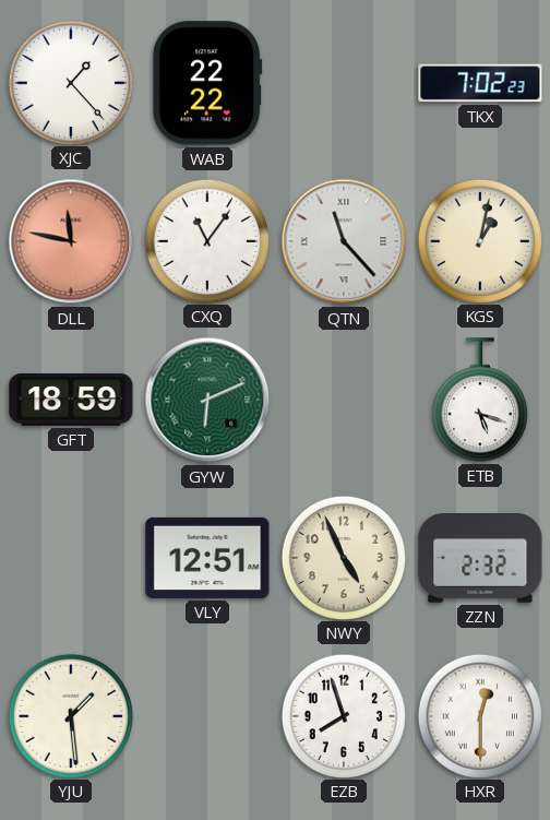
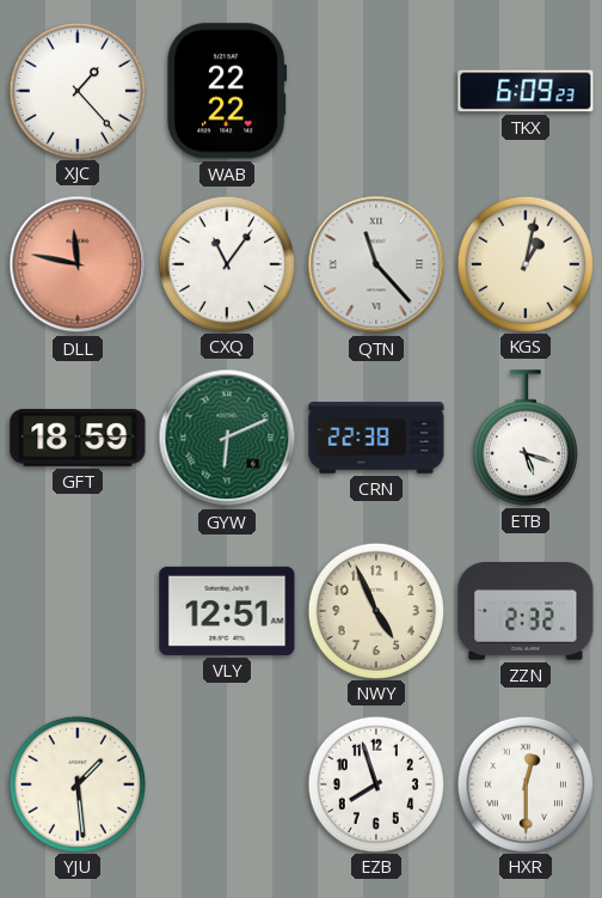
TKX: 7:02 -> 6:09 (526, 91)
CRN: none -> 22:38 (376, 438)
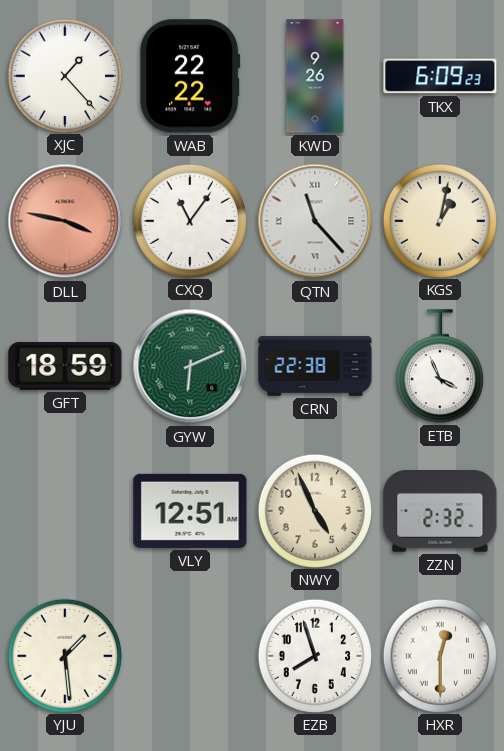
KWD: none -> 9:26 (315, 76)
DLL: 11:47 -> 3:47 (65, 221)
ETB: 5:18 -> 3:56 (440, 366)
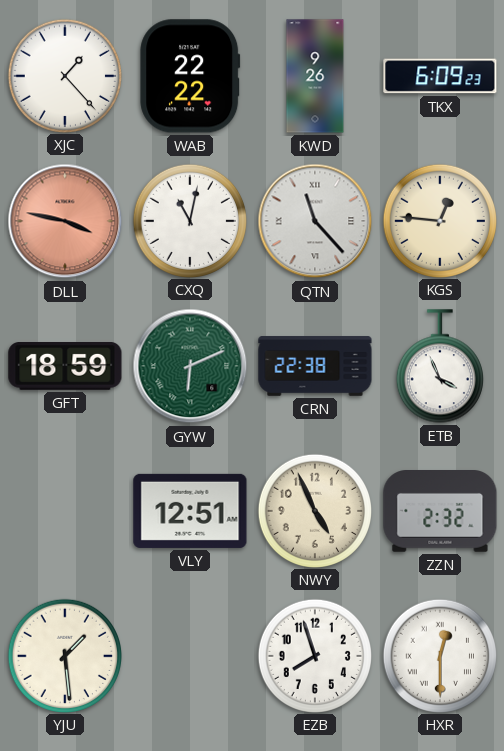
CXQ: 11:06 -> 11:02 (189, 220)
KGS: 1:02 -> 12:46 (439, 220)
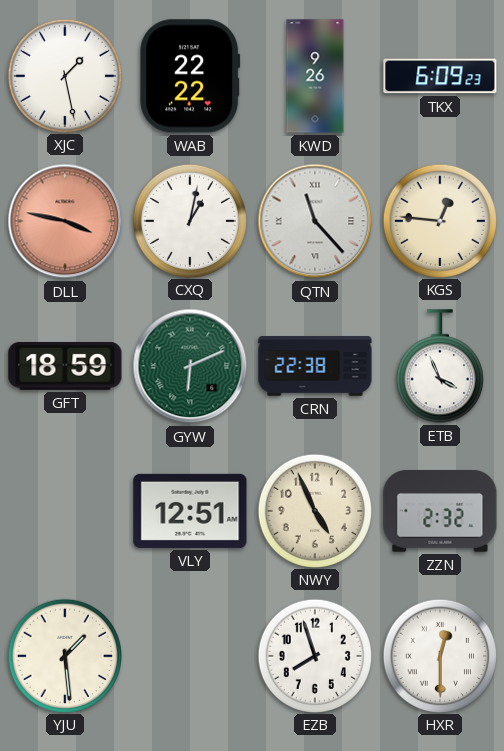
XJC: 1:23 -> 1:28 (64, 75)
CXQ: 11:02 -> 1:02 (189, 220)
